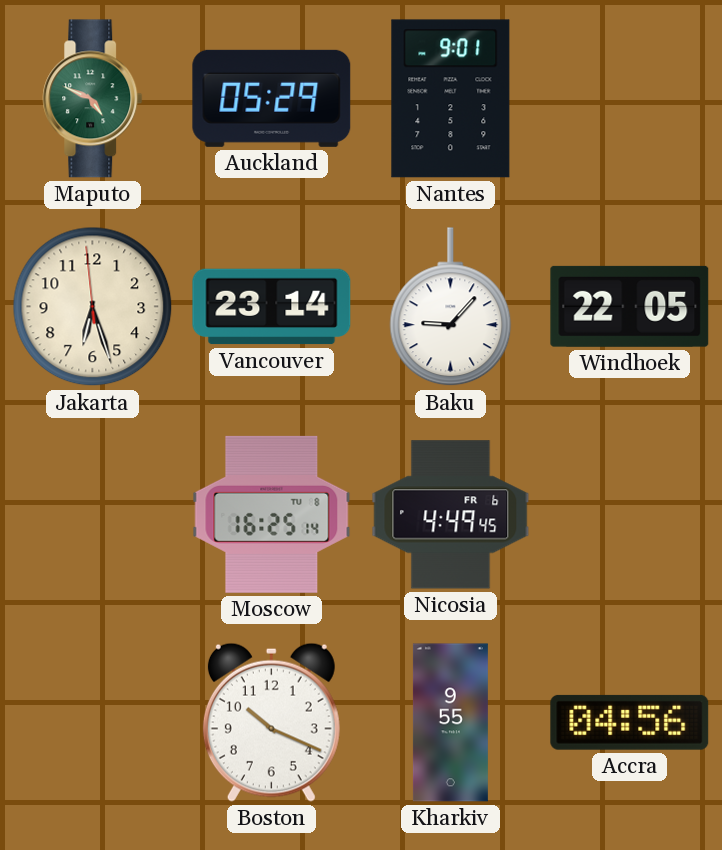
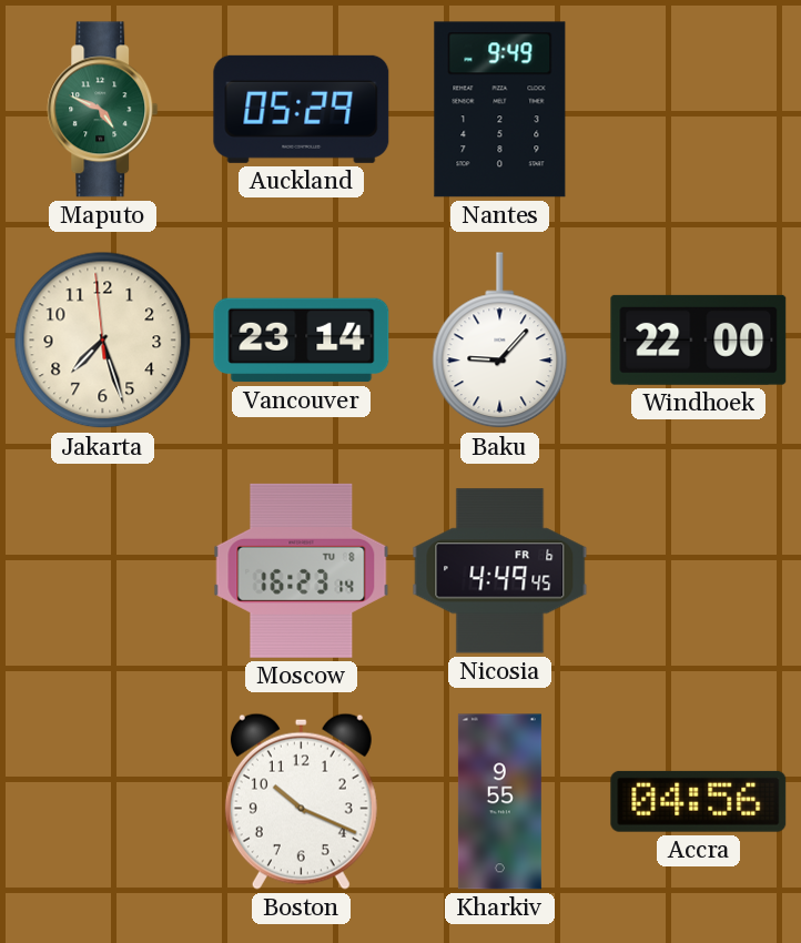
Nantes: 9:01 -> 9:49 (500, 110)
Jakarta: 6:26 -> 7:26 (103, 341)
Windhoek: 22:05 -> 22:00 (699, 339)
Moscow: 16:25 -> 16:23 (302, 570)
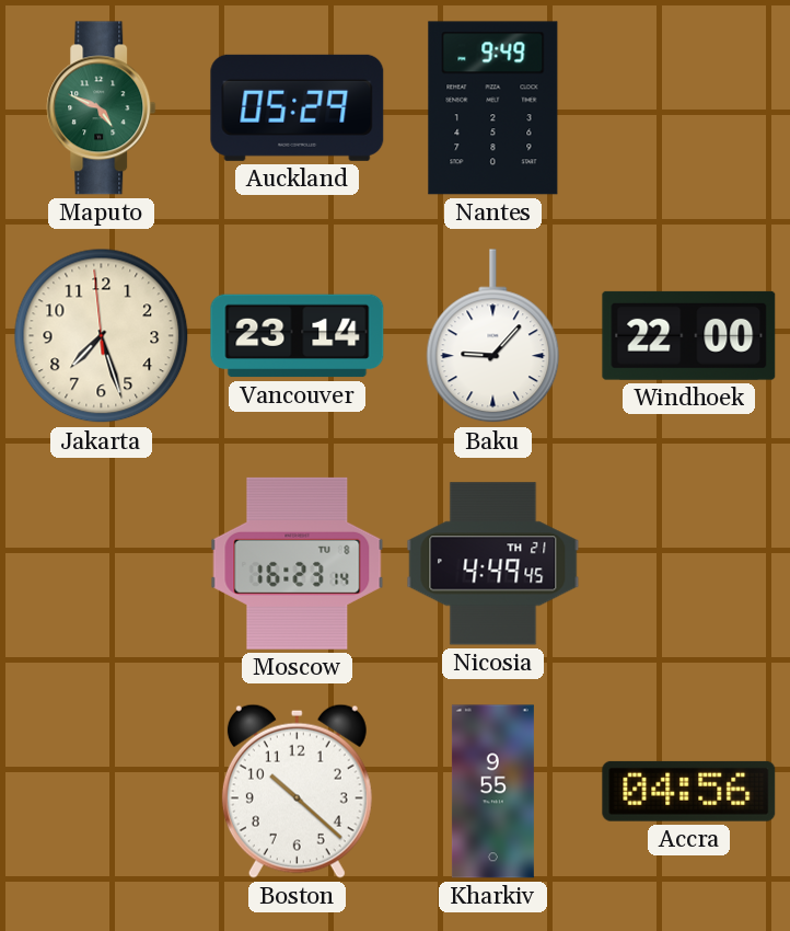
Nicosia date: FR 6 -> TH 21 (493, 564)
Boston: 10:19 -> 10:22 (297, 791)
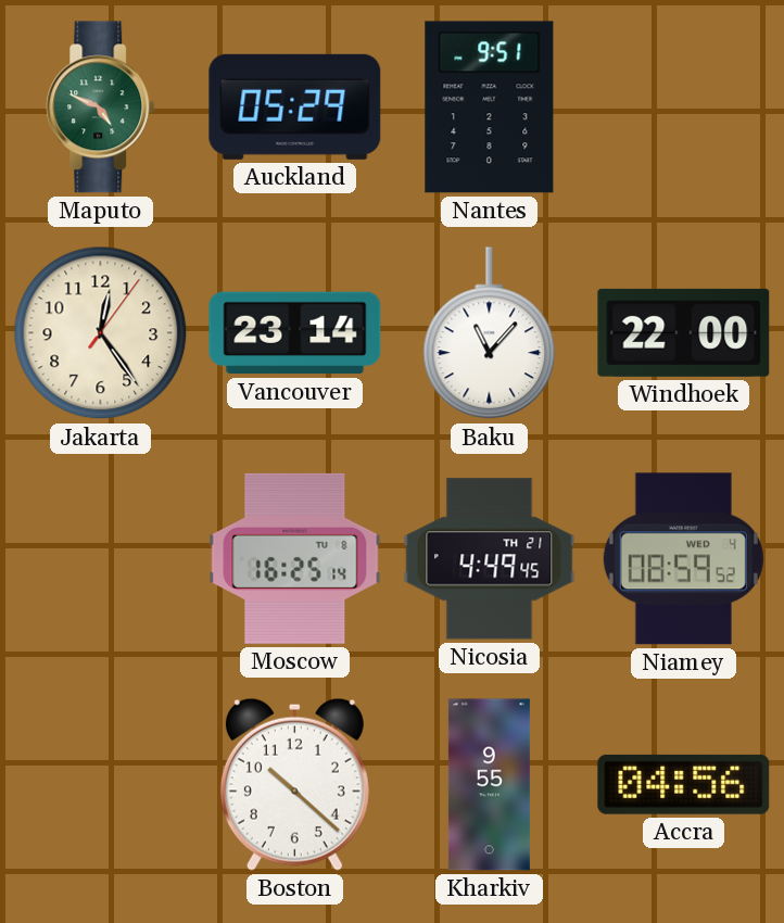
Nantes: 9:49 -> 9:51 (490, 108)
Jakarta: 7:26 -> 12:24 (101, 333)
Baku: 9:07 -> 11:07 (490, 333)
Moscow: 16:23 -> 16:25 (295, 558)
Niamey: none -> 08:59 (683, 559)
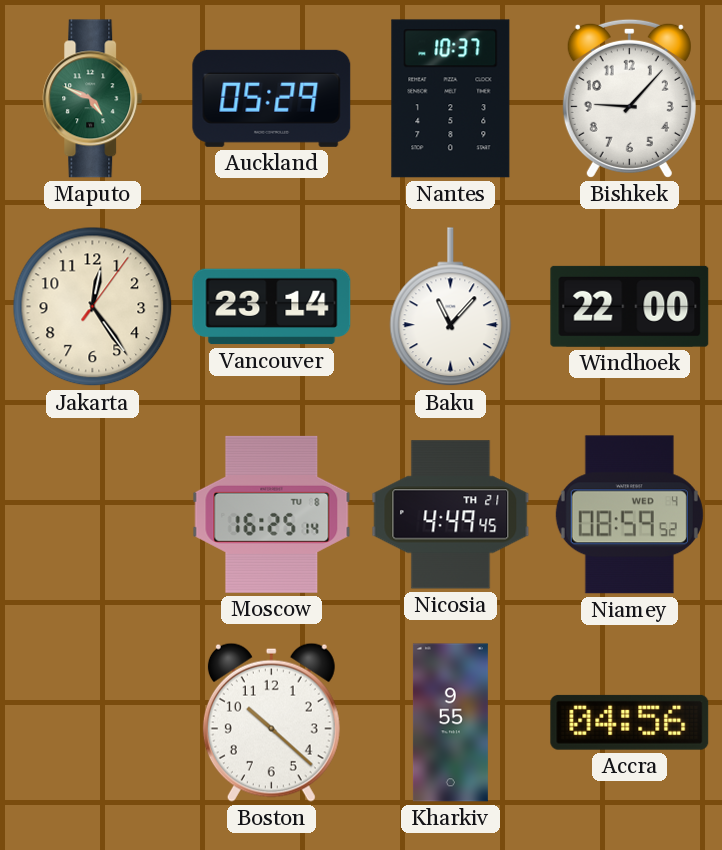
Nantes: 9:51 -> 10:37 (451, 99)
Bishkek: none -> 9:07 (629, 98)
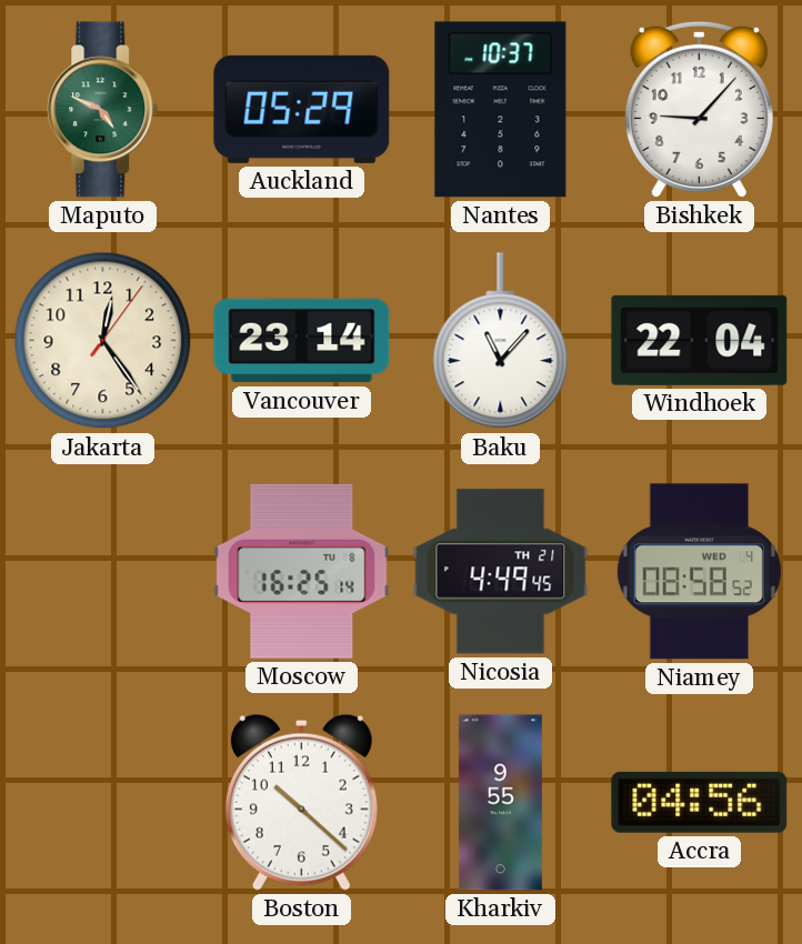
Windhoek: 22:00 -> 22:04 (700, 340)
Niamey: 08:59 -> 08:58 (699, 572)
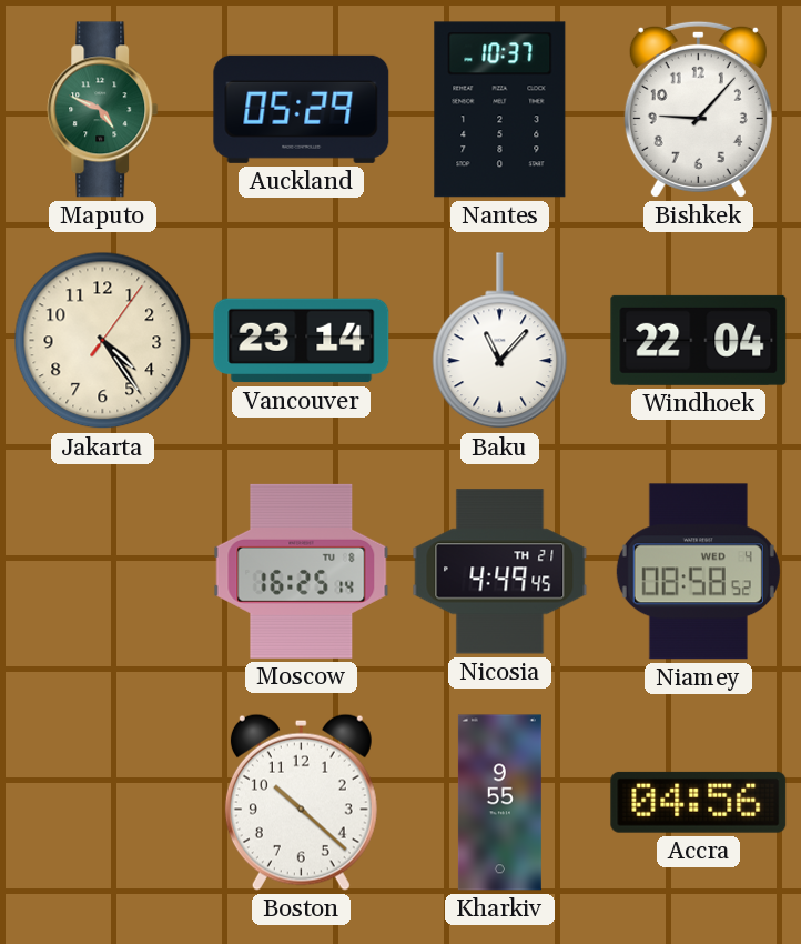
Jakarta: 12:24 -> 4:24 (103, 341)
